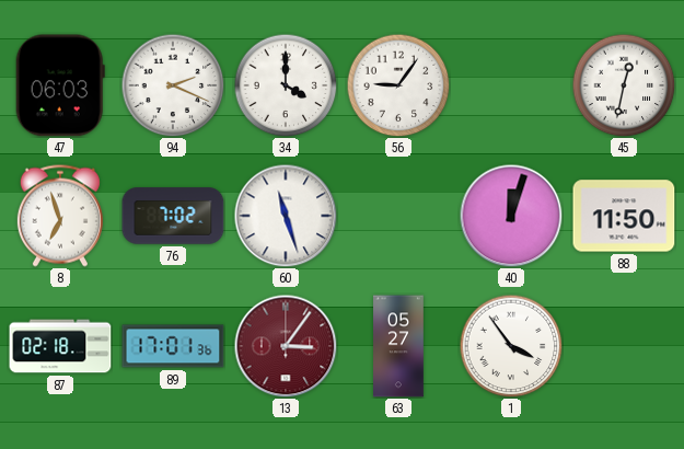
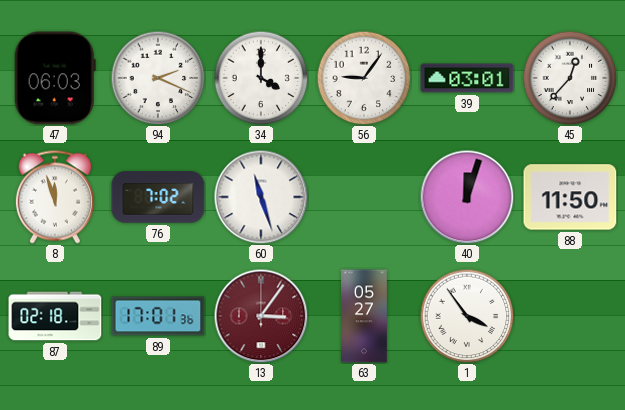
39: none -> 03:01 (467, 78)
45: 12:32 -> 12:37 (570, 78)
8: 6:57 -> 11:57 (55, 197)
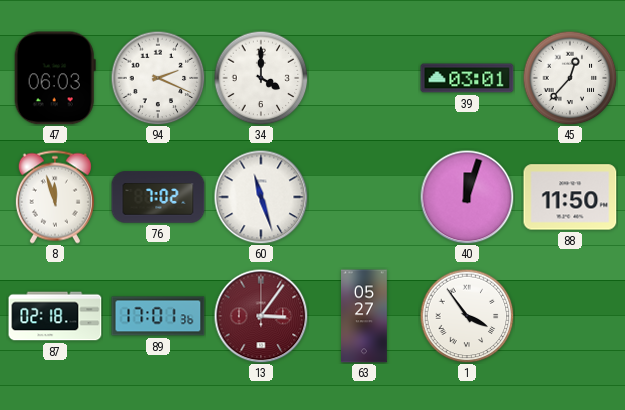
56: 9:06 -> none (364, 78)
